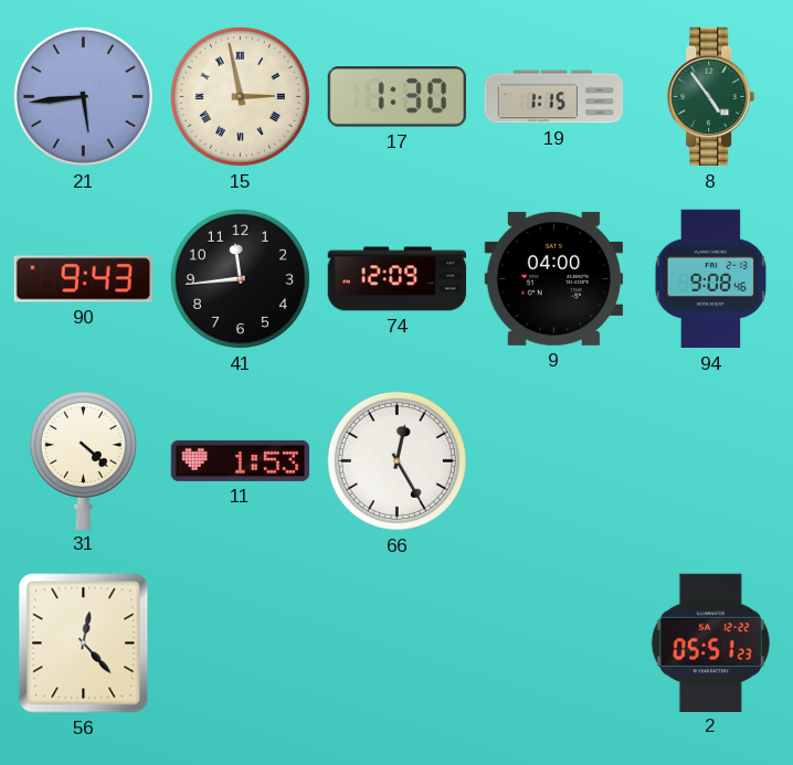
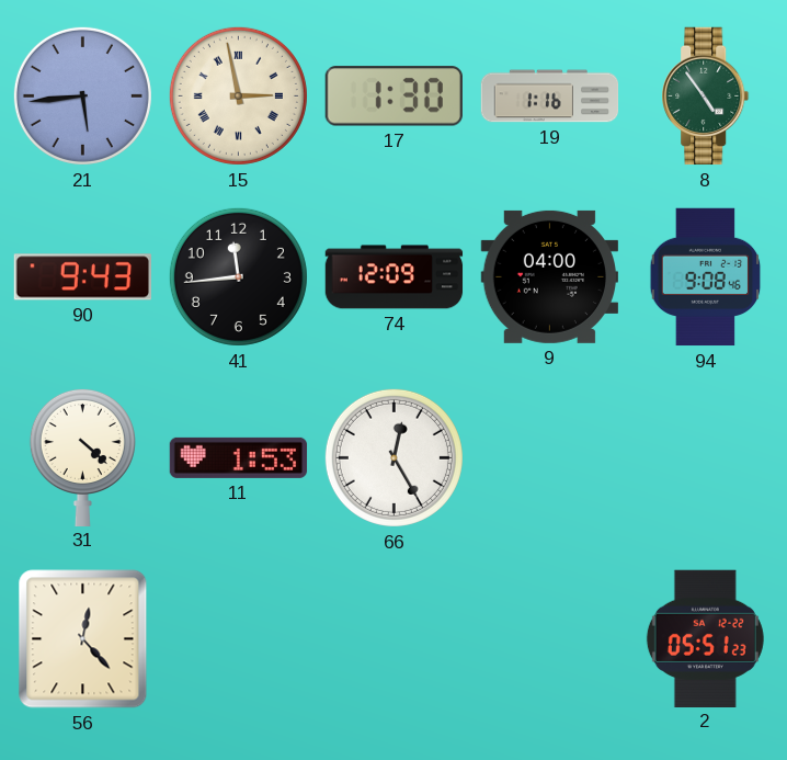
19: 1:15 -> 1:16 (550, 97)
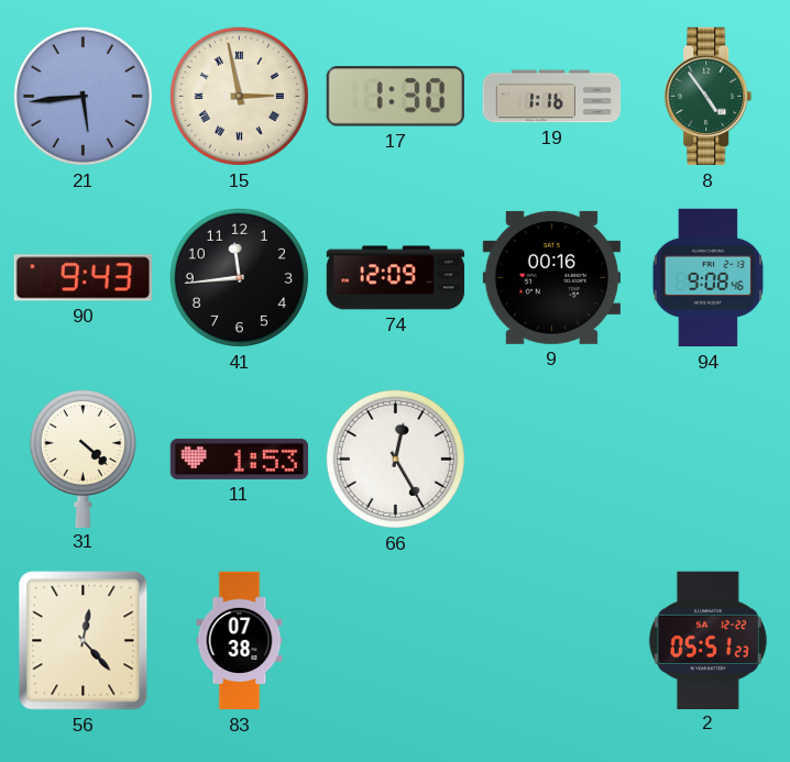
9: 04:00 -> 00:16 (551, 277)
83: none -> 07:38 (240, 641)
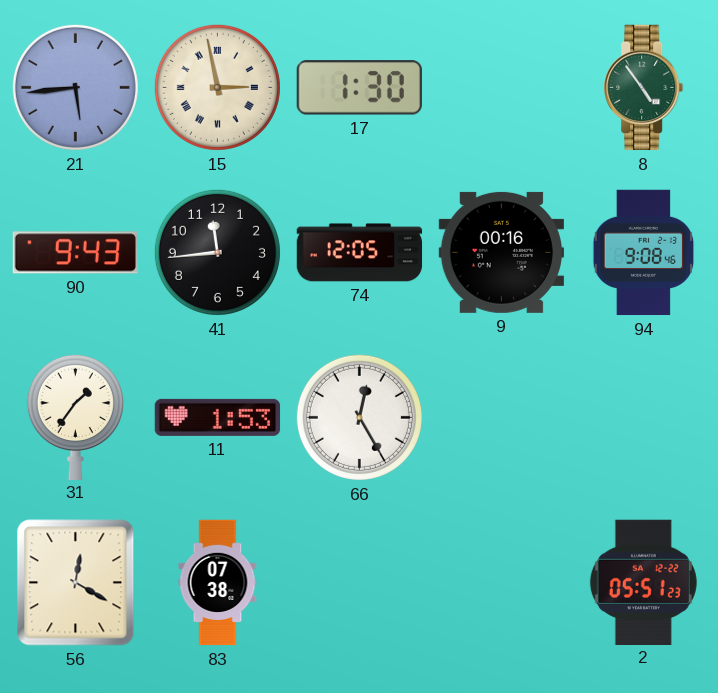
19: 1:16 -> none (552, 97)
74: 12:09 -> 12:05 (360, 253)
31: 4:22 -> 1:36 (75, 416)
56: 12:23 -> 12:20 (76, 583)
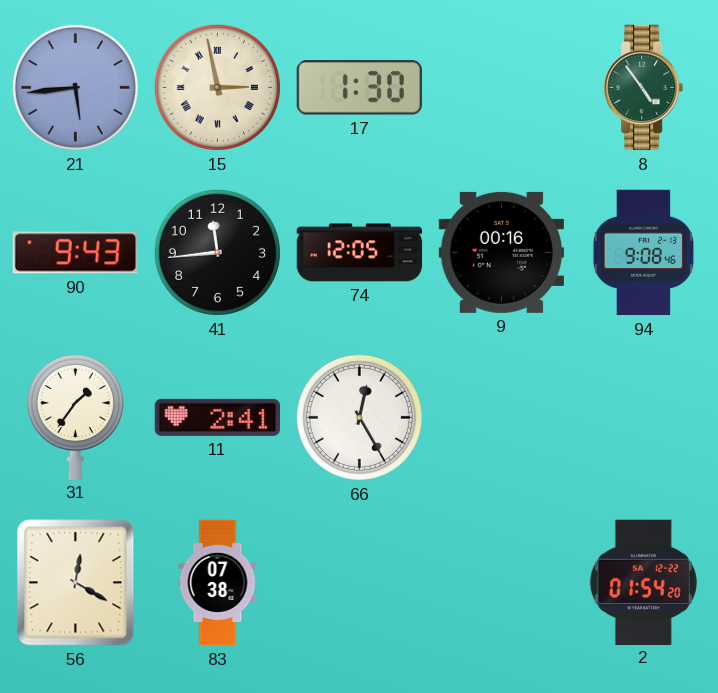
11: 1:53 -> 2:41 (218, 417)
2: 05:51 -> 01:54 (643, 582)
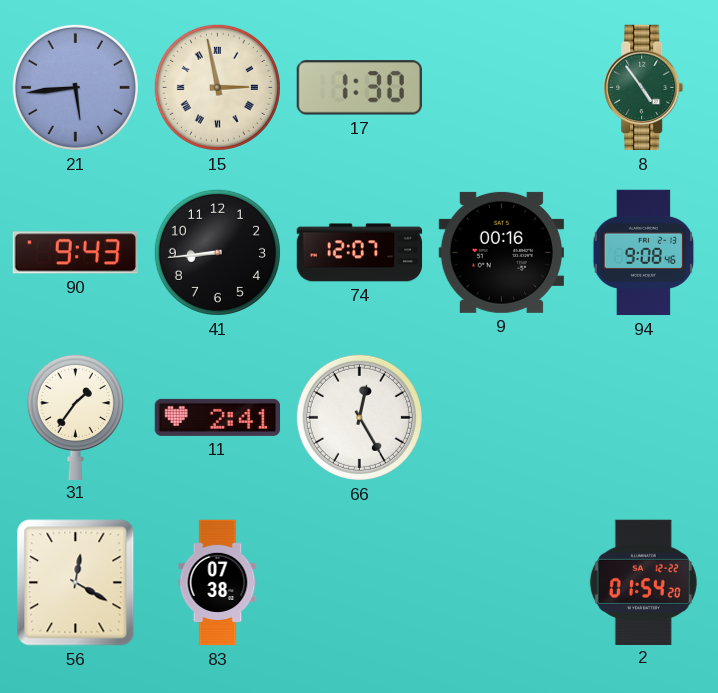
41: 11:44 -> 8:44 (217, 252)
74: 12:05 -> 12:07 (360, 253)
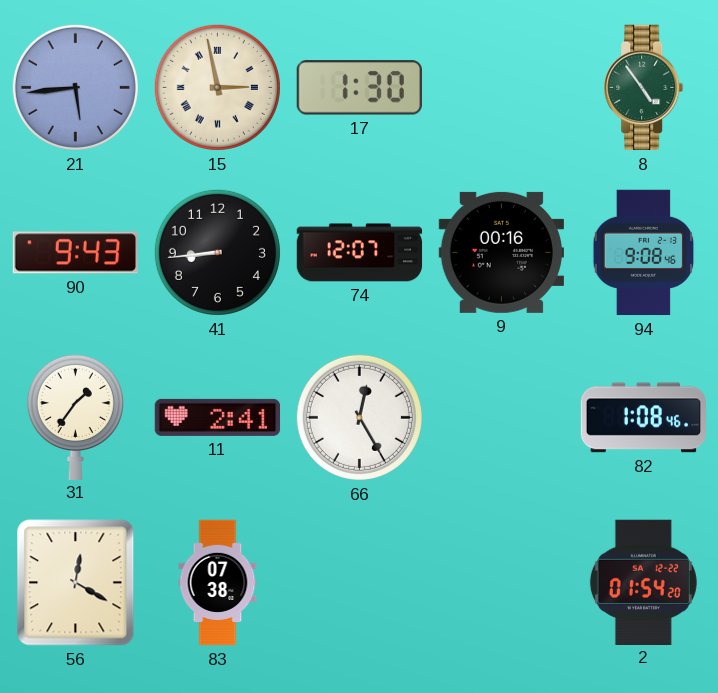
82: none -> 1:08 (644, 418)
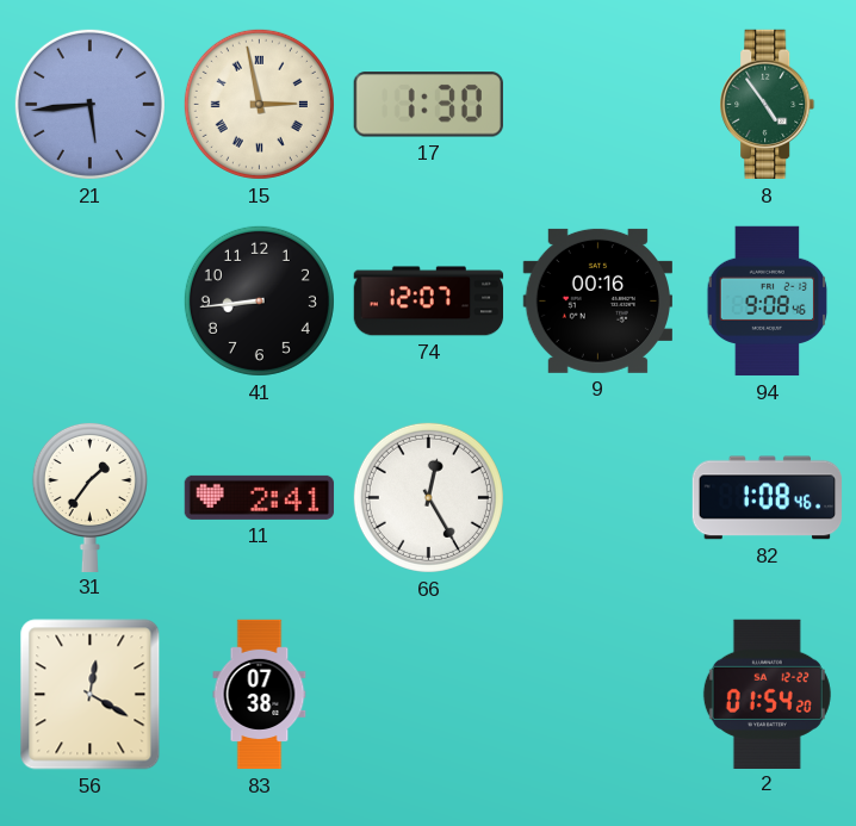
90: 9:43 -> none (75, 253)
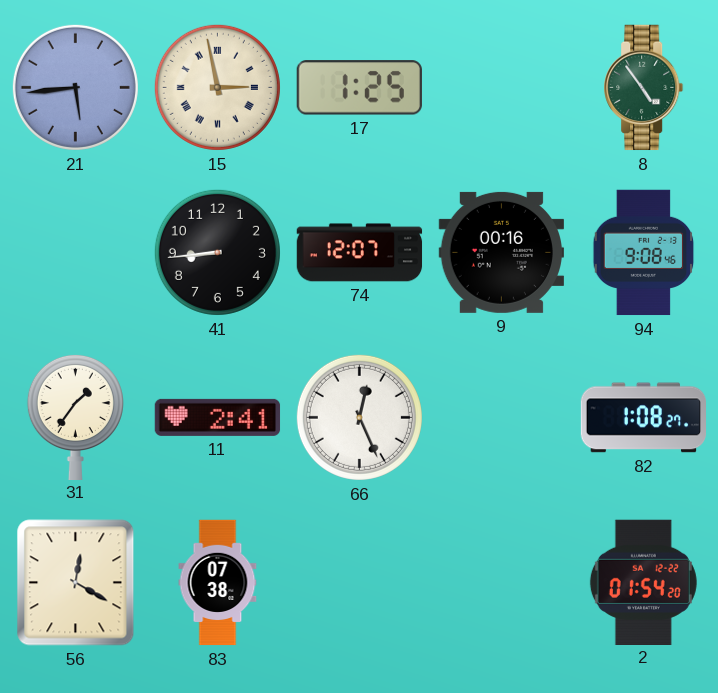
17: 1:30 -> 1:25 (359, 88)
66: 12:25 -> 12:26 (359, 417)
82: 1:08:46 -> 1:08:27 (644, 418)
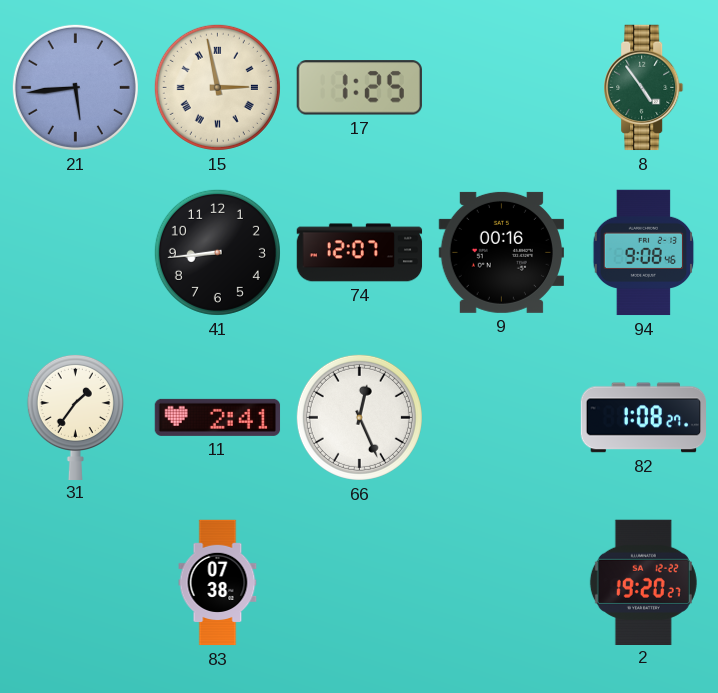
56: 12:20 -> none (76, 583)
2: 01:54 -> 19:20 (643, 582)
